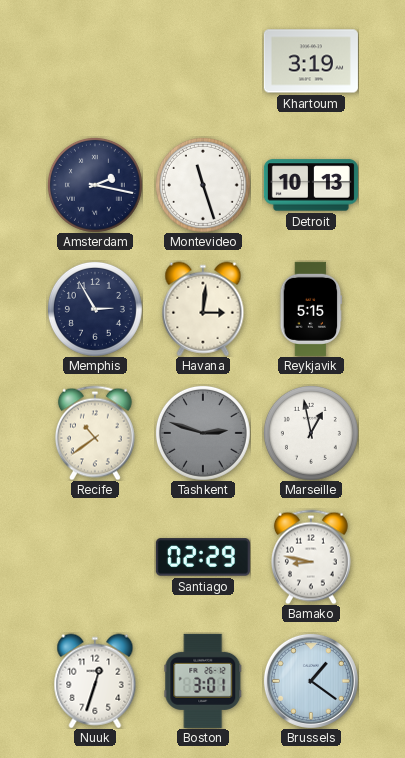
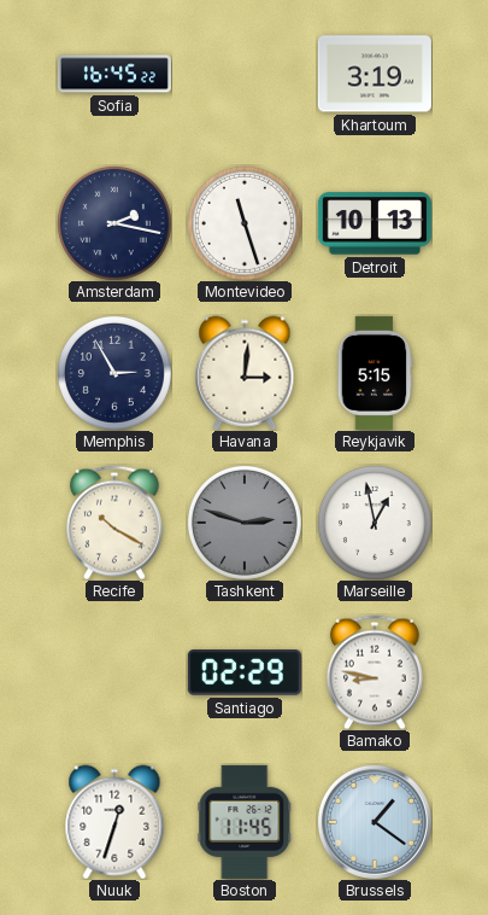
Sofia: none -> 16:45 (114, 74)
Recife: 10:39 -> 10:20 (114, 523)
Boston: 3:01 -> 11:45 (245, 822)
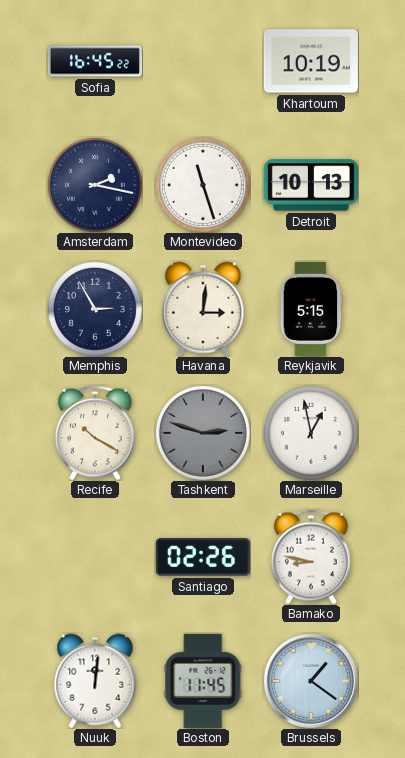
Khartoum: 3:19 -> 10:19 (311, 61)
Santiago: 02:29 -> 02:26 (203, 557)
Nuuk: 12:33 -> 12:01 (95, 681)
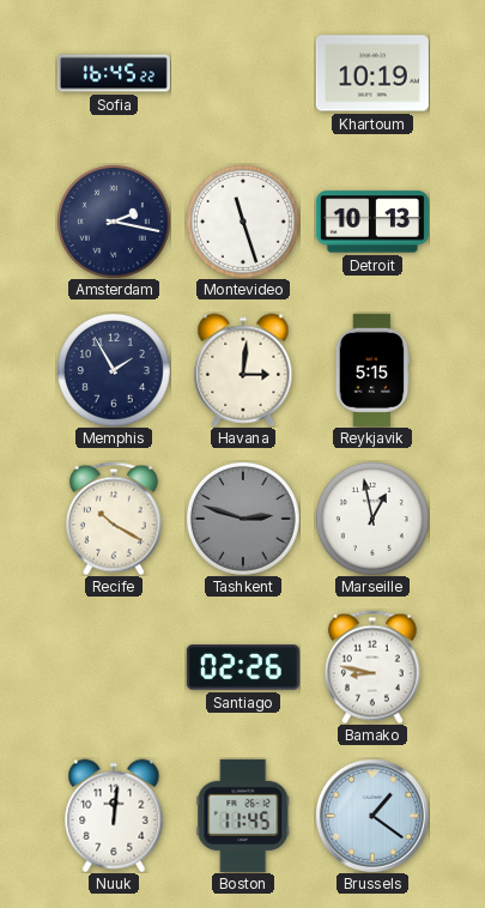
Memphis: 2:55 -> 1:55 (114, 370)
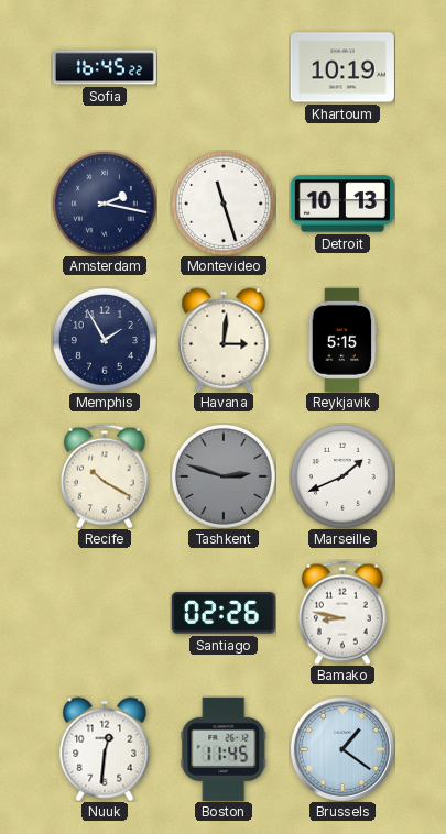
Marseille: 12:58 -> 1:41 (342, 476)
Nuuk: 12:01 -> 12:31 (105, 749)
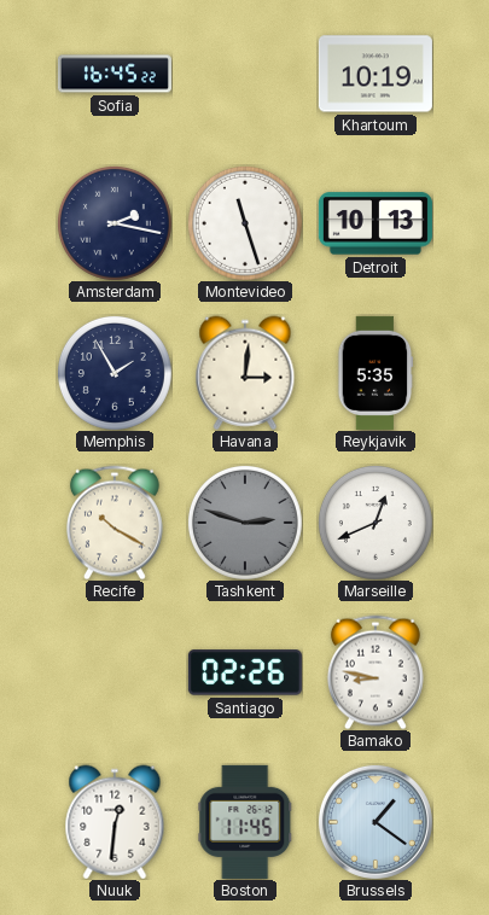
Reykjavik: 5:15 -> 5:35 (376, 373)
Marseille: 1:41 -> 12:41 (376, 523)
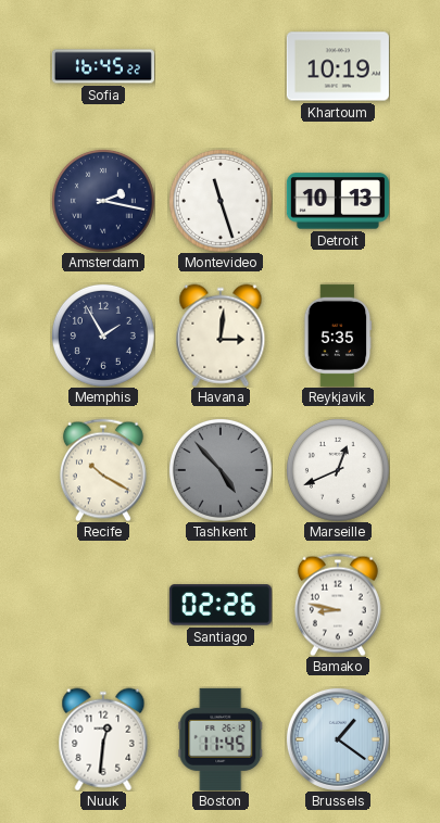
Tashkent: 2:48 -> 4:53 (221, 470)
